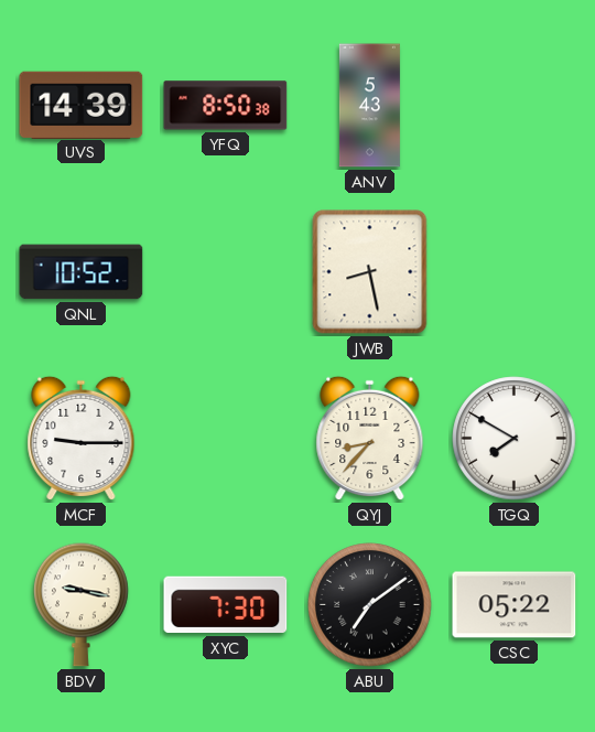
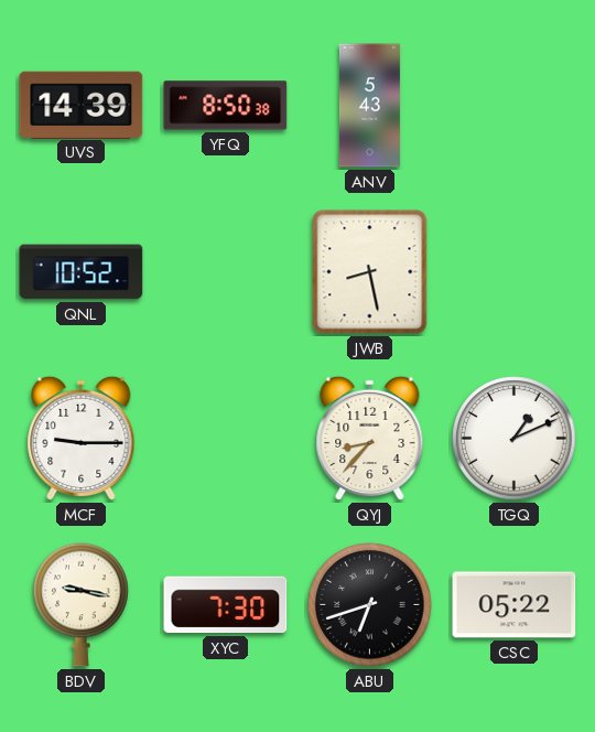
TGQ: 7:50 -> 1:11 (515, 439)
ABU: 7:09 -> 6:42 (370, 605)
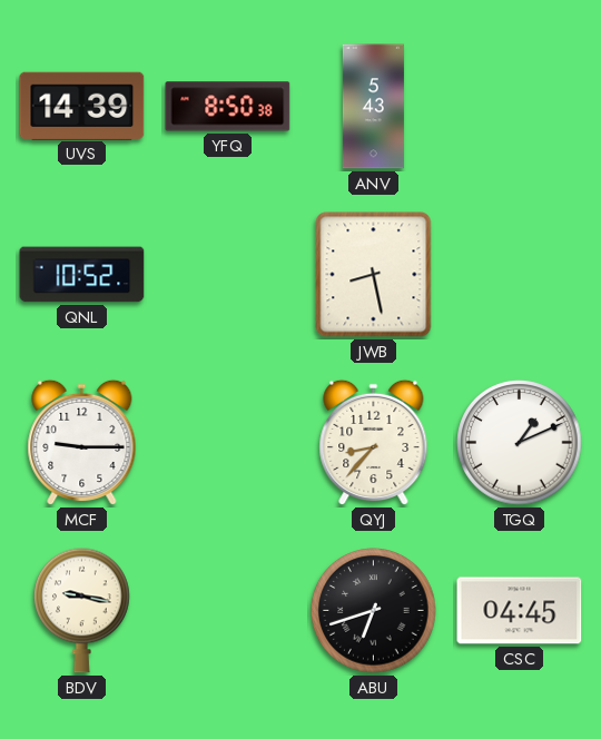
XYC: 7:30 -> none (226, 605)
CSC: 05:22 -> 04:45 (520, 611)
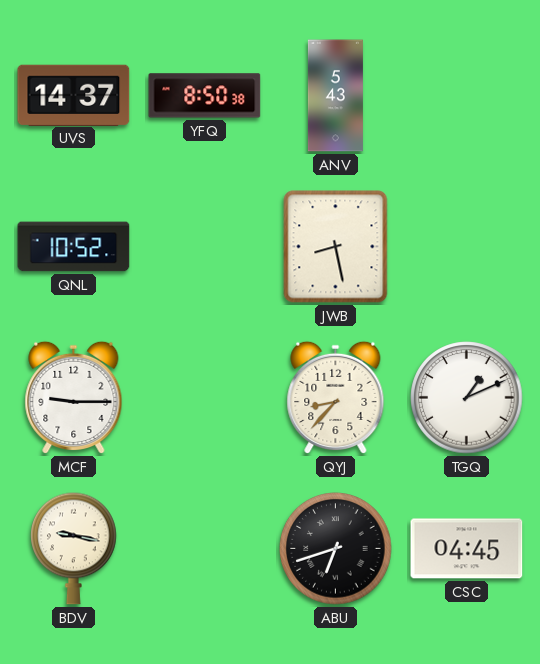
UVS: 14:39 -> 14:37 (74, 95)
